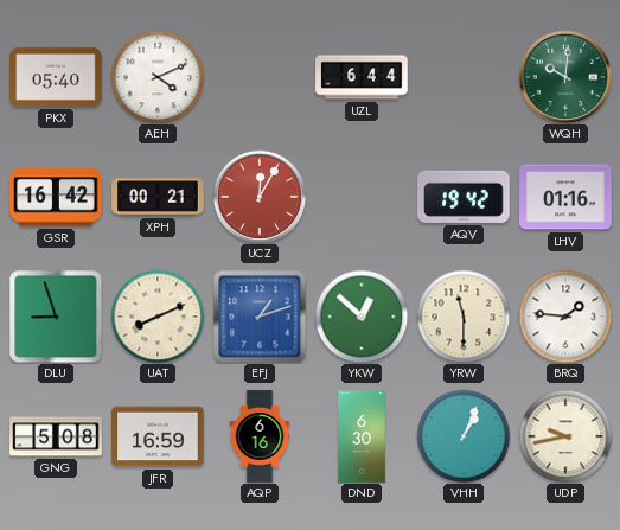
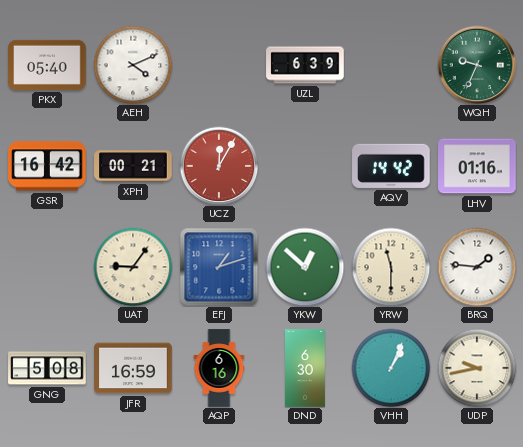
UZL: 6:44 -> 6:39 (305, 65)
WQH: 10:01 -> 9:34 (477, 65)
AQV: 19:42 -> 14:42 (391, 166)
DLU: 8:57 -> none (56, 317)
UAT: 8:11 -> 9:06 (133, 267)
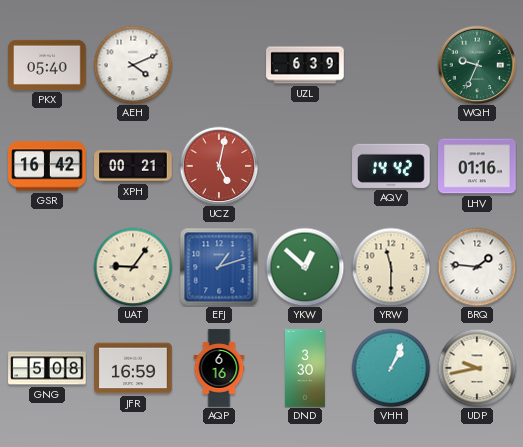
UCZ: 12:05 -> 5:02 (219, 166)
DND: 6:30 -> 3:30 (306, 368)
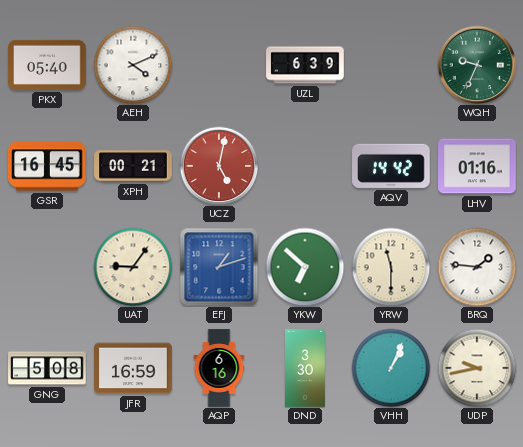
GSR: 16:42 -> 16:45 (47, 166)
YKW: 12:52 -> 6:52 (305, 267)
